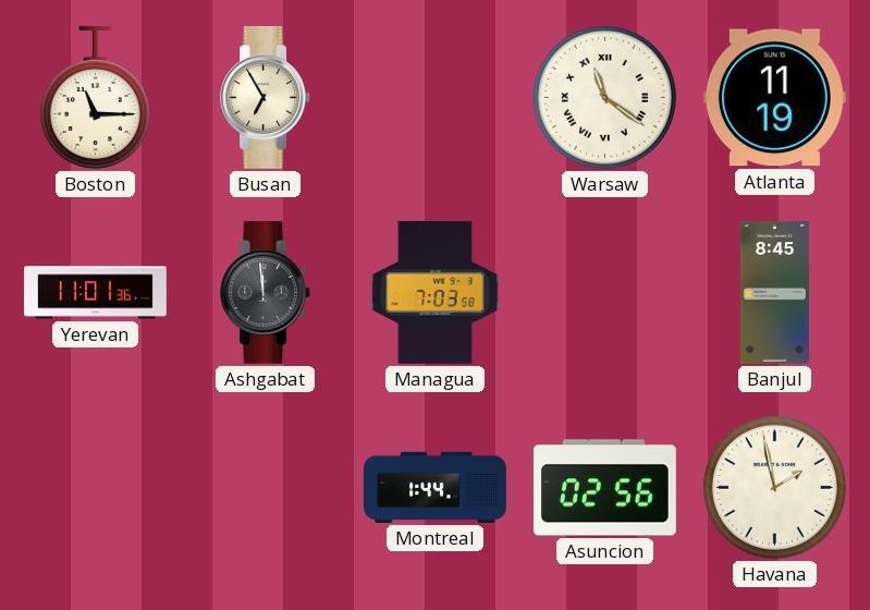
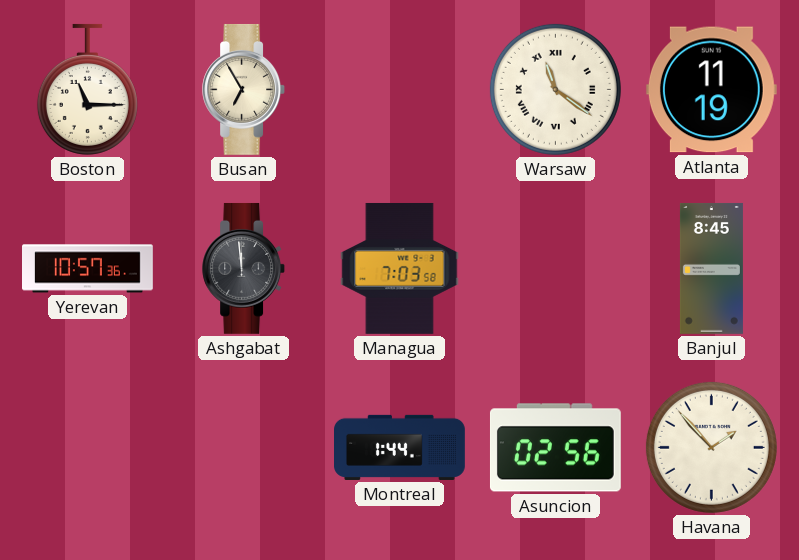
Yerevan: 11:01 -> 10:57 (88, 269)
Havana: 1:58 -> 1:53 (711, 447)
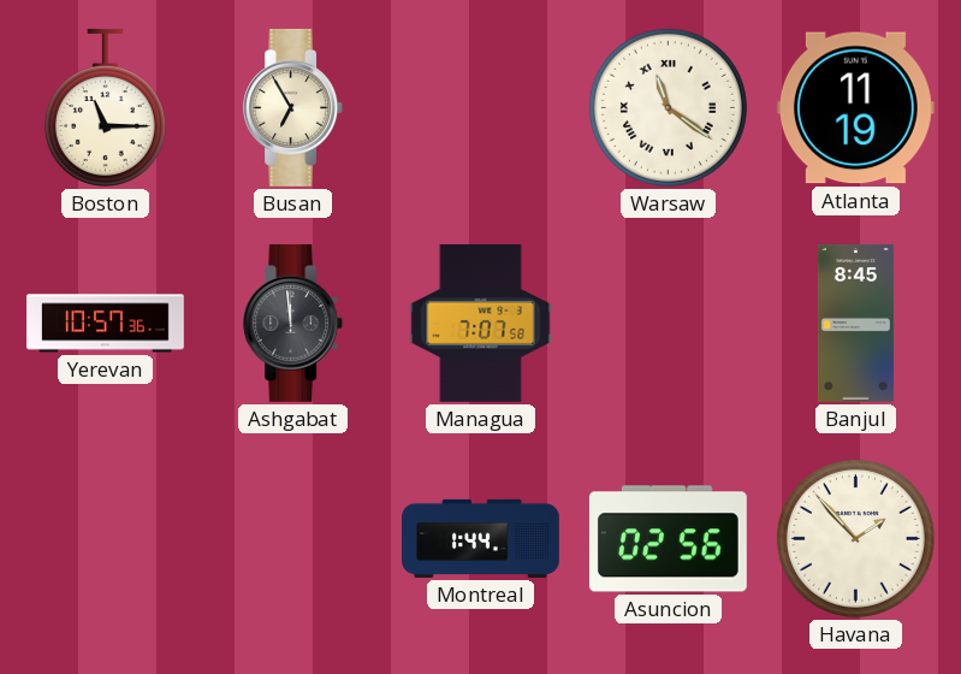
Managua: 7:03 -> 7:07 (481, 324)
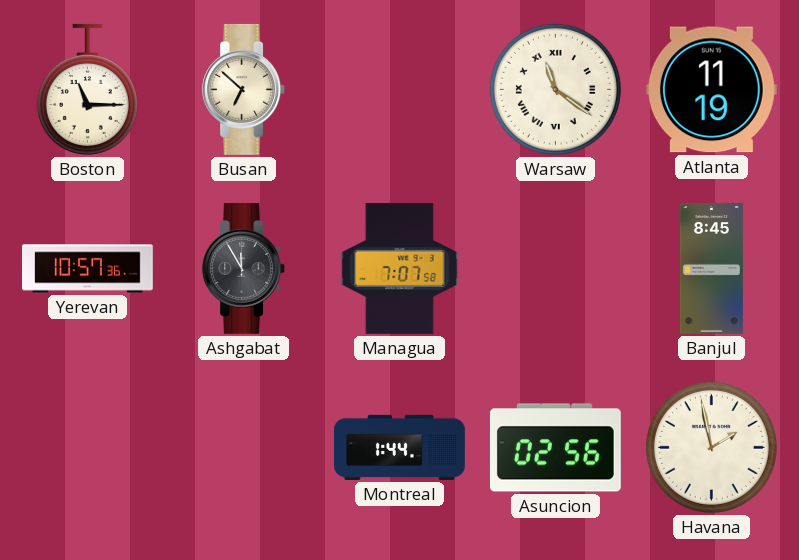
Busan: 6:55 -> 6:52 (244, 89)
Ashgabat: 11:59 -> 11:55 (244, 268)
Havana: 1:53 -> 1:58 (711, 447)
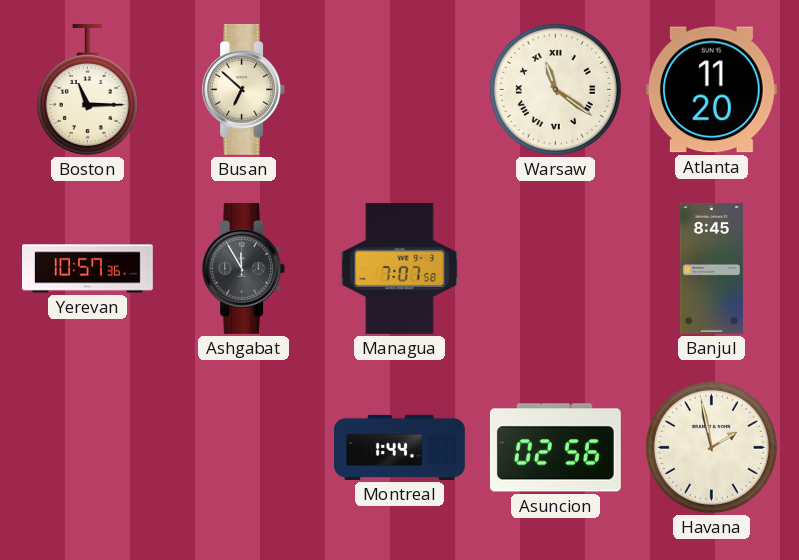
Atlanta: 11:19 -> 11:20 (711, 90)
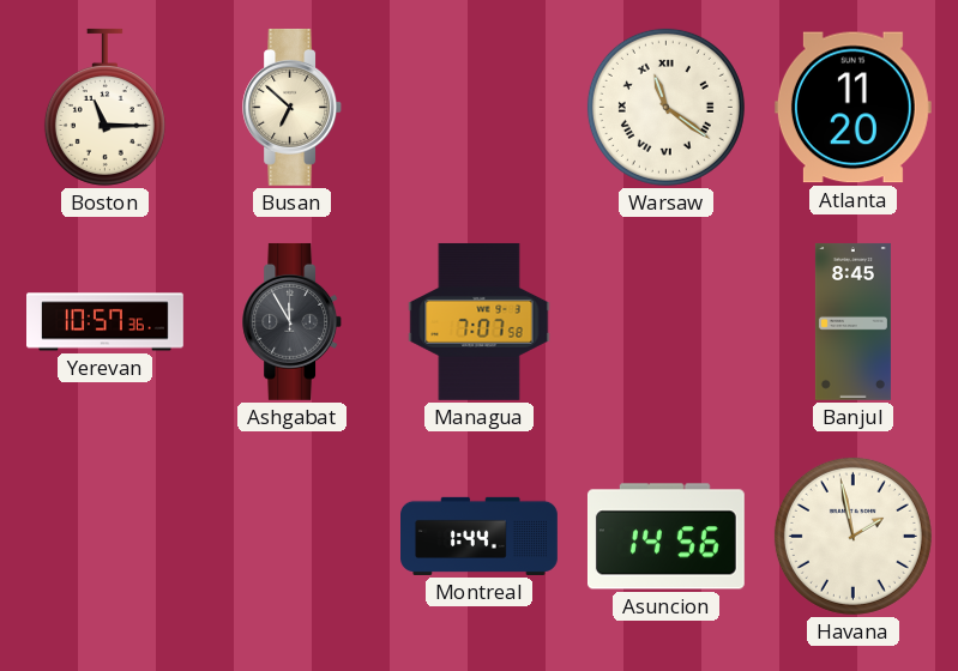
Asuncion: 02:56 -> 14:56 (665, 537)
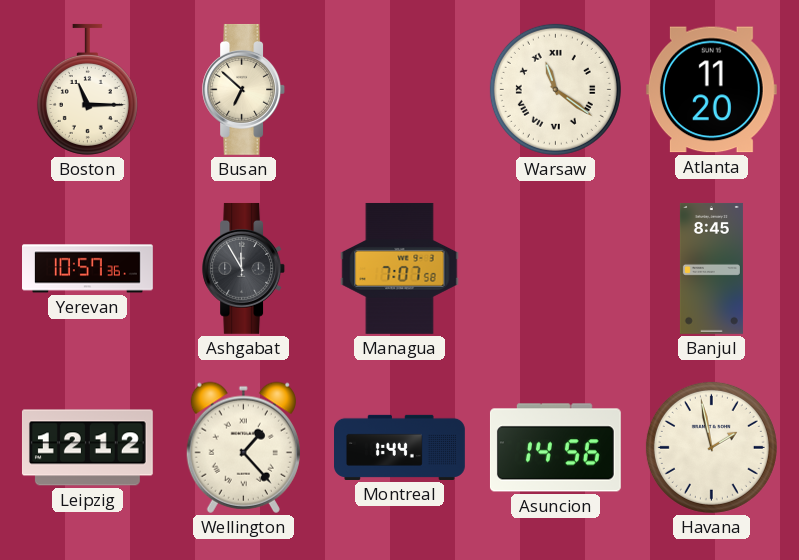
Leipzig: none -> 12:12 (87, 448)
Wellington: none -> 1:23 (243, 447)
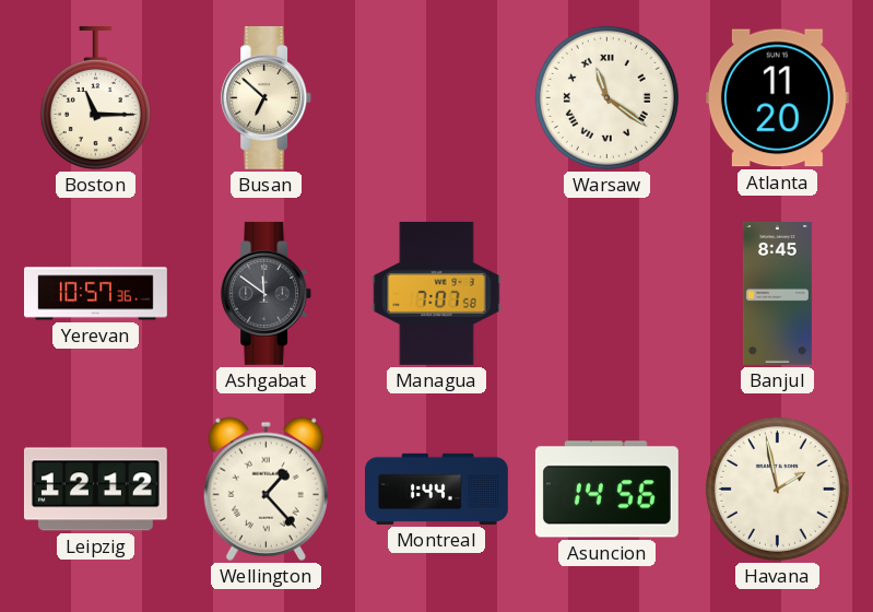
Ashgabat: 11:55 -> 11:51 (267, 293)
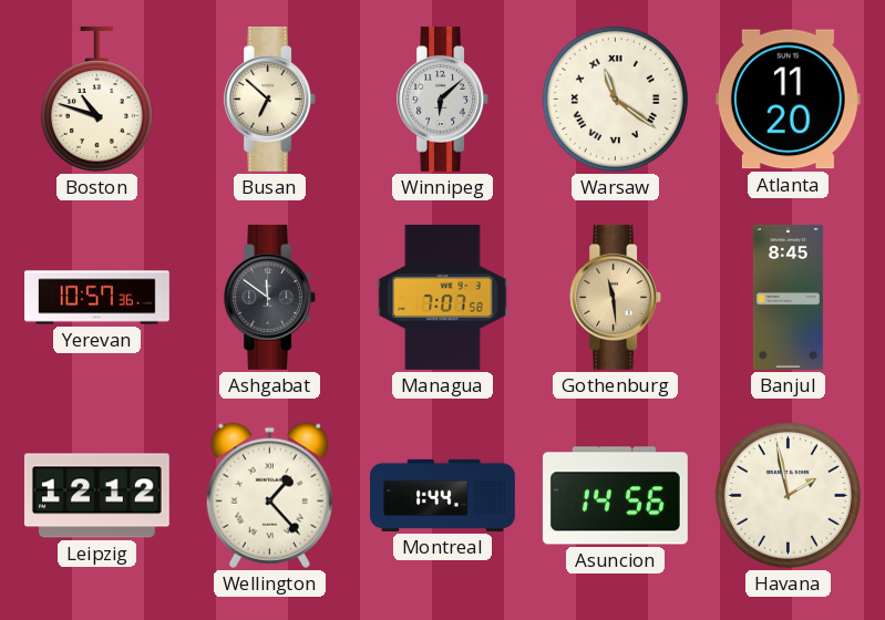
Boston: 11:15 -> 10:48 (96, 99)
Winnipeg: none -> 6:08 (443, 99)
Gothenburg: none -> 11:29 (616, 297)
